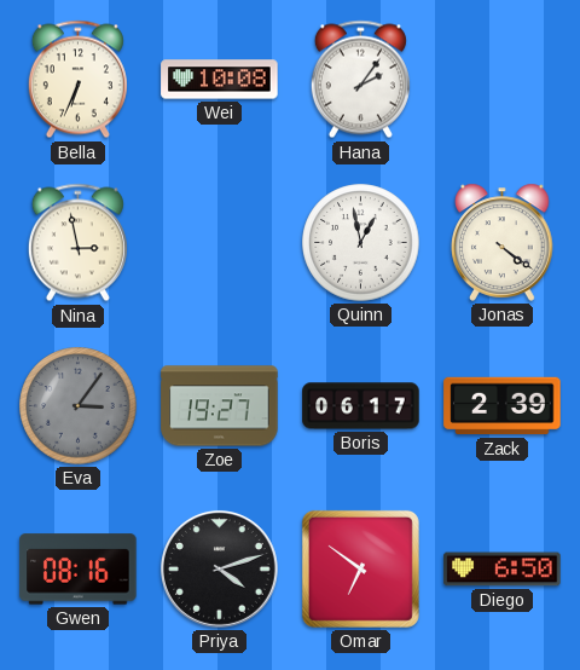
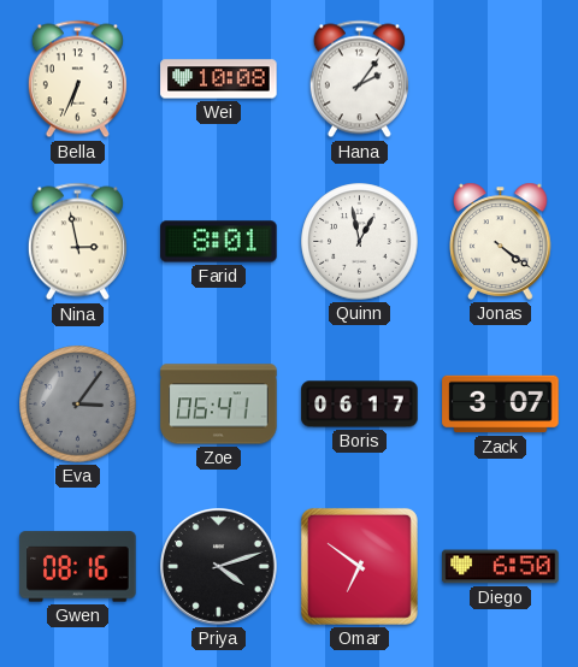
Farid: none -> 8:01 (219, 242)
Zoe: 19:27 -> 06:41 (219, 405)
Zack: 2:39 -> 3:07 (501, 405)
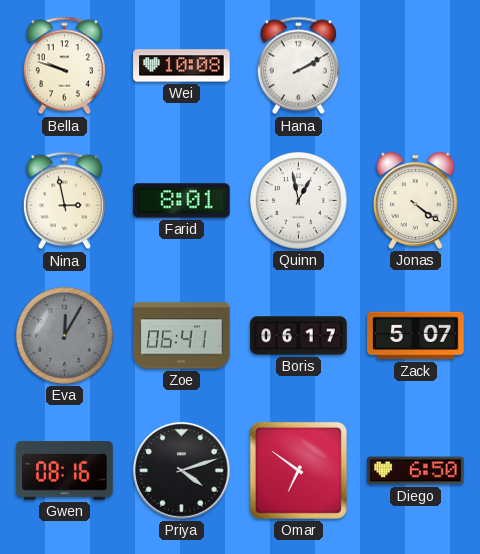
Bella: 6:34 -> 9:48 (64, 66)
Hana: 2:06 -> 2:10 (298, 66)
Eva: 3:06 -> 12:05 (65, 336)
Zack: 3:07 -> 5:07 (416, 336)
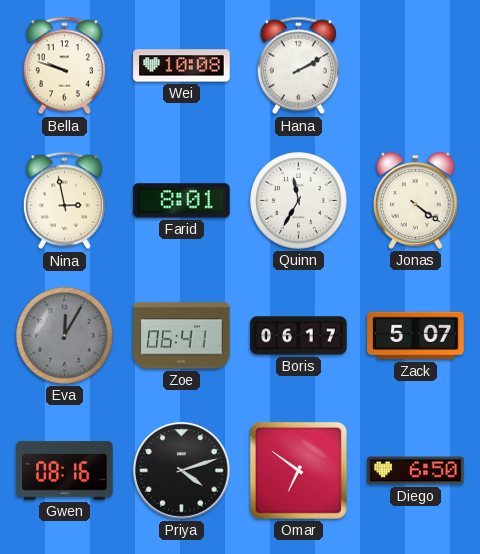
Quinn: 12:58 -> 11:35 (299, 201)
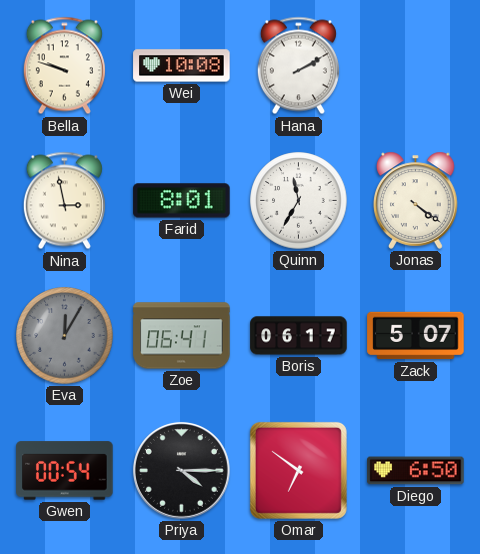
Gwen: 08:16 -> 00:54 (65, 471)
Priya: 4:12 -> 4:15 (181, 470)
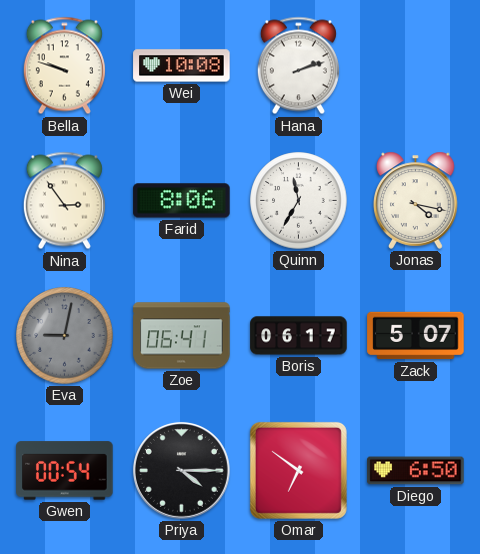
Hana: 2:10 -> 2:12 (298, 66)
Nina: 2:58 -> 2:54 (64, 201)
Farid: 8:01 -> 8:06 (182, 201)
Jonas: 4:21 -> 4:17 (416, 200)
Eva: 12:05 -> 9:02 (65, 336)
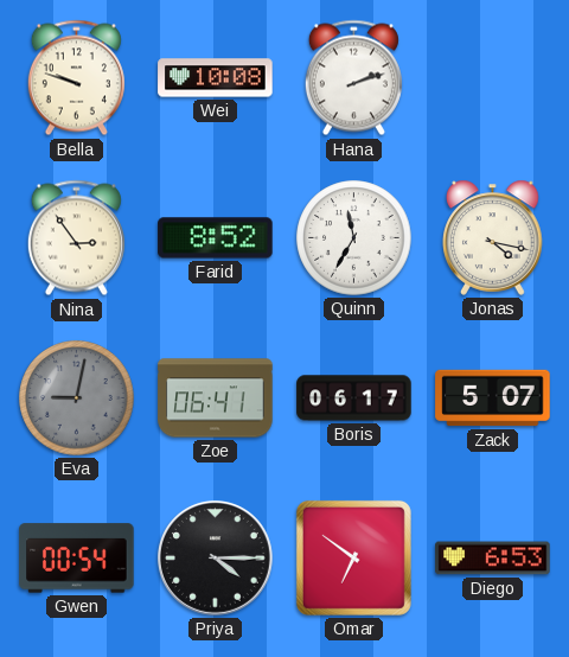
Farid: 8:06 -> 8:52 (216, 238)
Diego: 6:50 -> 6:53 (493, 559)
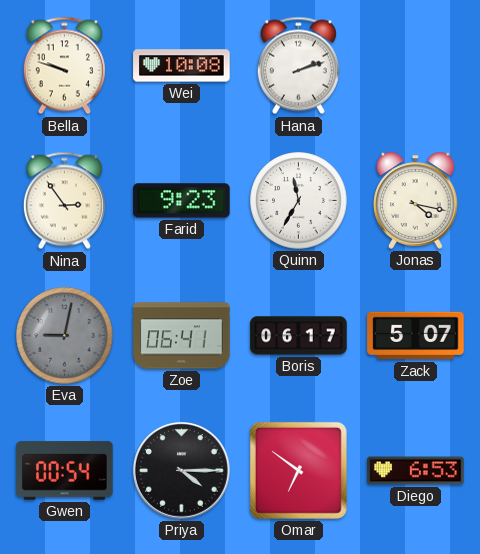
Farid: 8:52 -> 9:23 (182, 201)
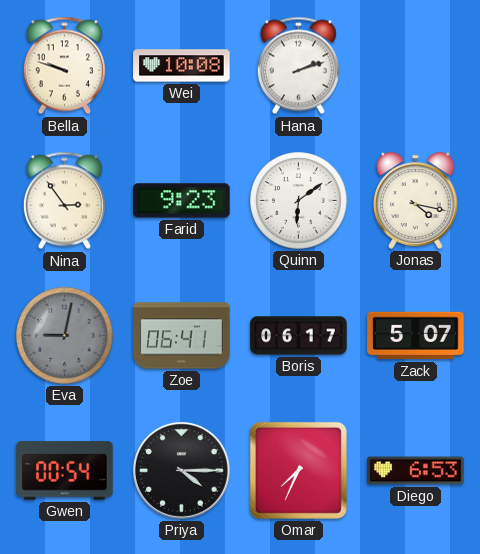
Quinn: 11:35 -> 6:09 (299, 201)
Omar: 6:51 -> 7:34 (298, 470)
